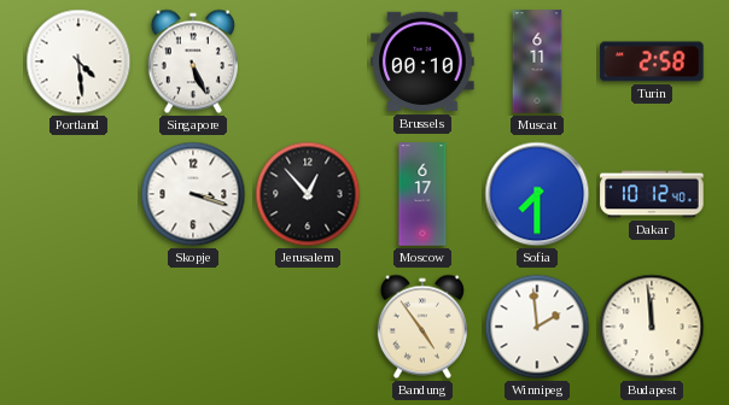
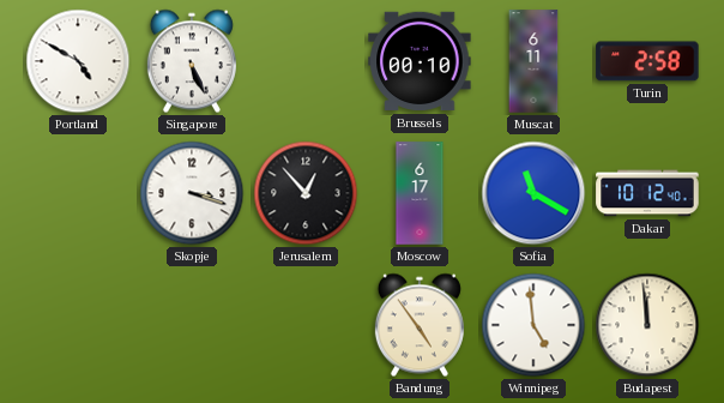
Portland: 4:29 -> 4:50 (78, 61)
Sofia: 7:30 -> 11:20 (533, 193)
Winnipeg: 1:59 -> 4:59 (533, 325)
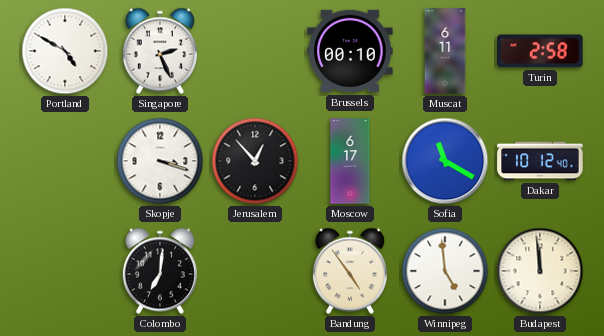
Singapore: 5:26 -> 2:26 (160, 51)
Colombo: none -> 7:01 (160, 271)
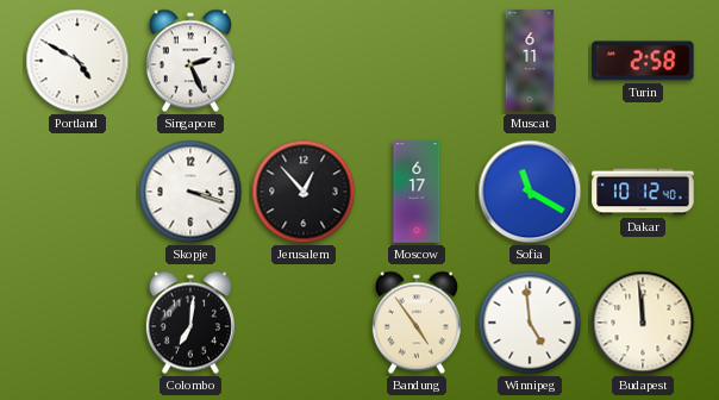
Brussels: 00:10 -> none (350, 51)
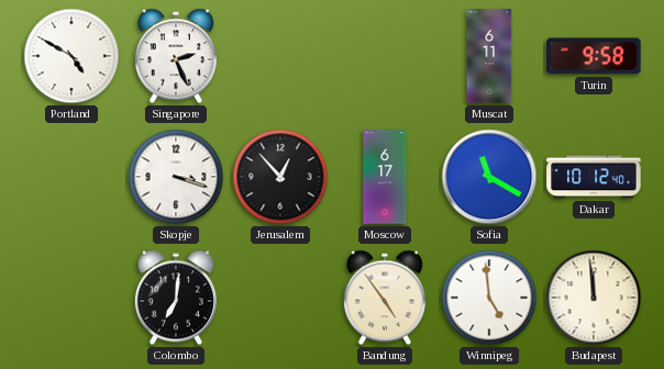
Turin: 2:58 -> 9:58 (594, 56)
